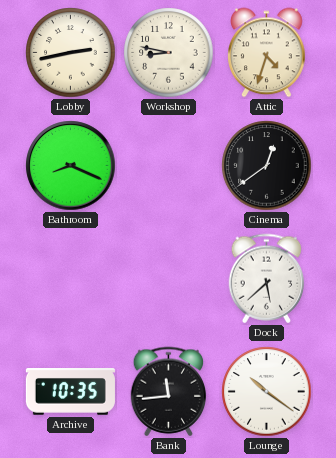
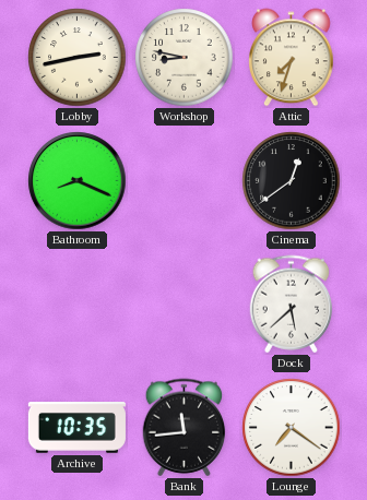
Attic: 4:33 -> 7:33 (292, 58)
Lounge: 10:21 -> 7:21 (292, 428)
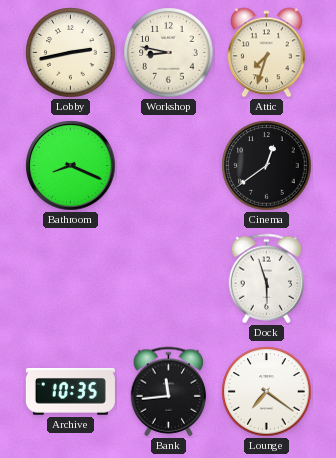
Dock: 5:38 -> 5:57 (267, 279)
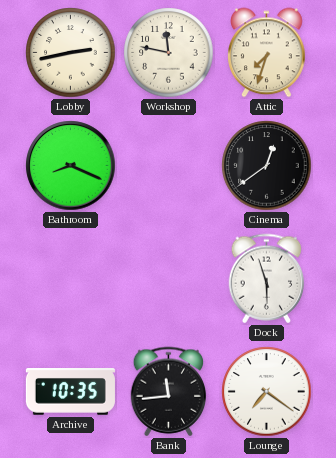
Workshop: 8:47 -> 11:47 (169, 53)
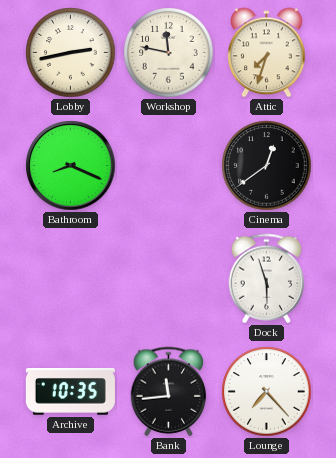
Lounge: 7:21 -> 7:23 (267, 392)
